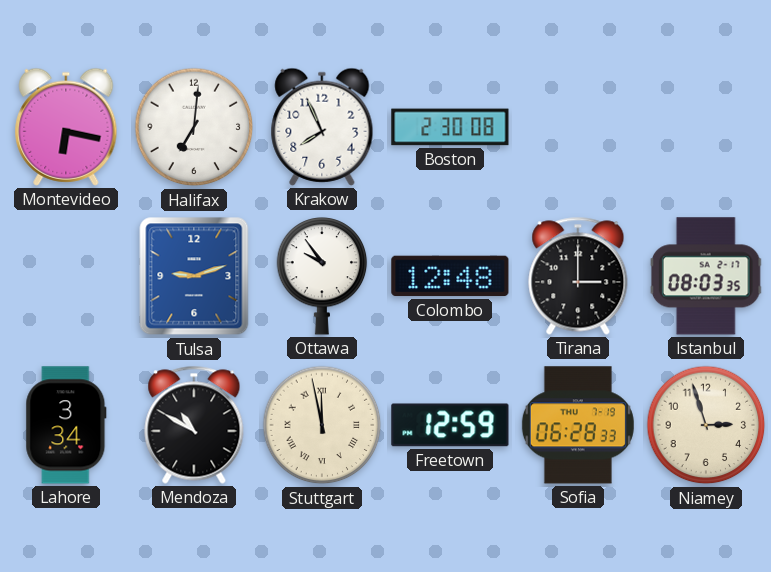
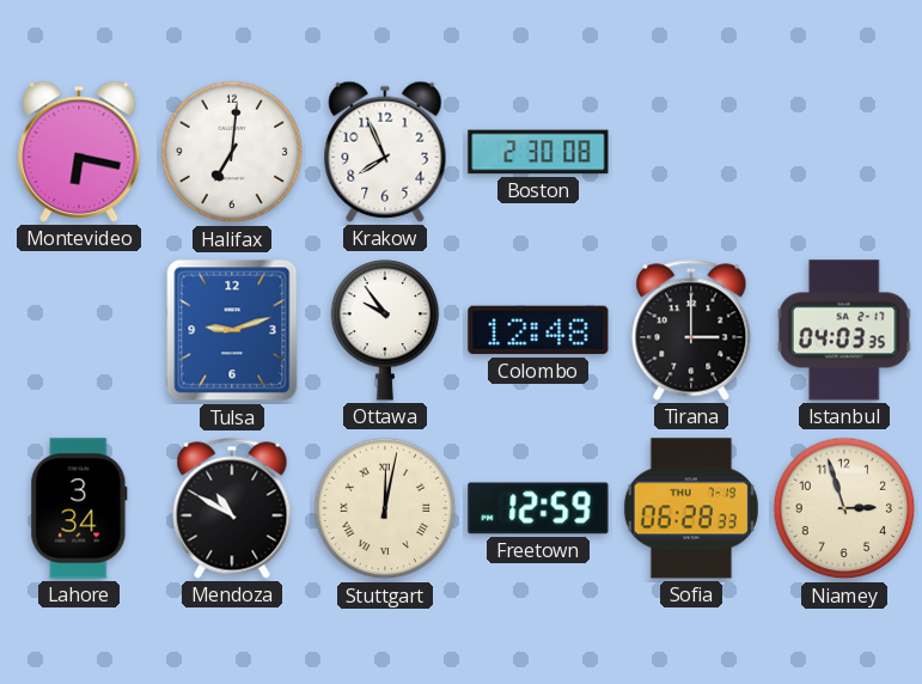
Istanbul: 08:03 -> 04:03 (844, 330)
Stuttgart: 11:58 -> 12:02 (385, 508)
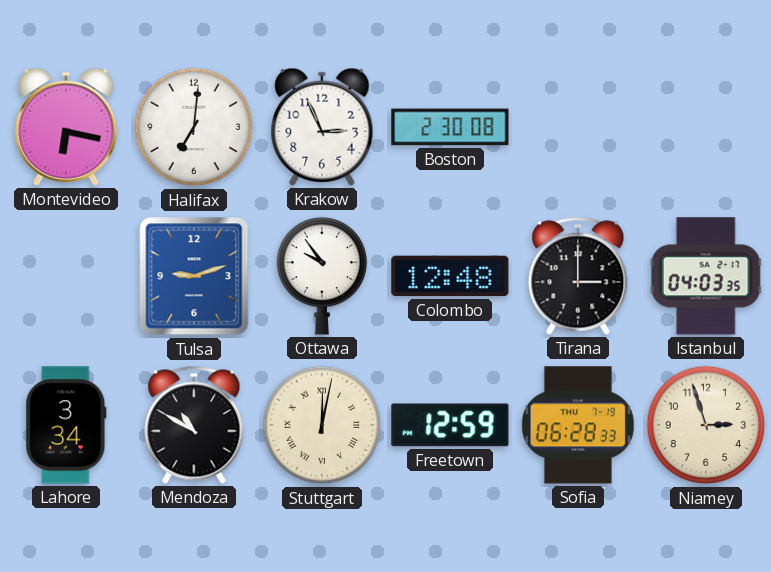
Krakow: 7:56 -> 2:56 (322, 127)
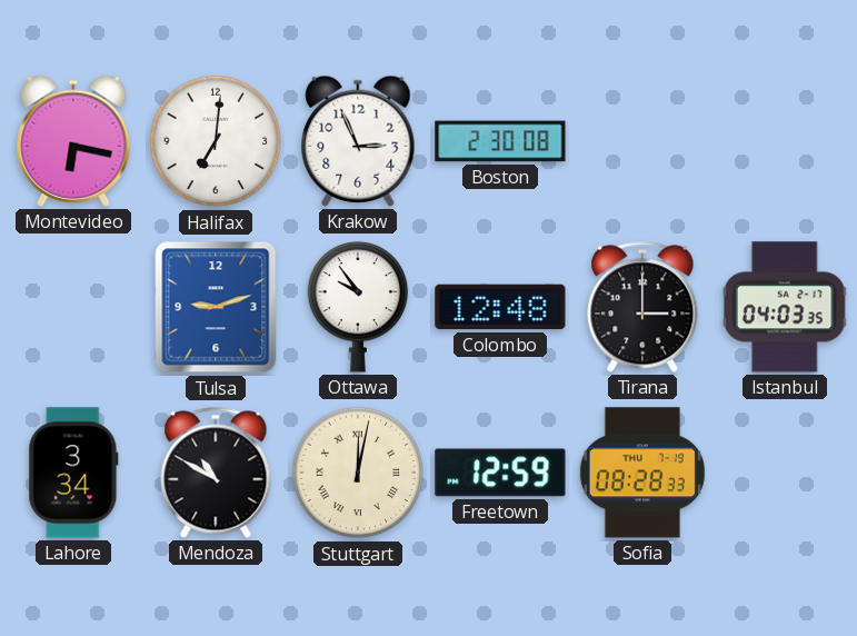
Sofia: 06:28 -> 08:28 (642, 473)
Niamey: 2:57 -> none (706, 425)
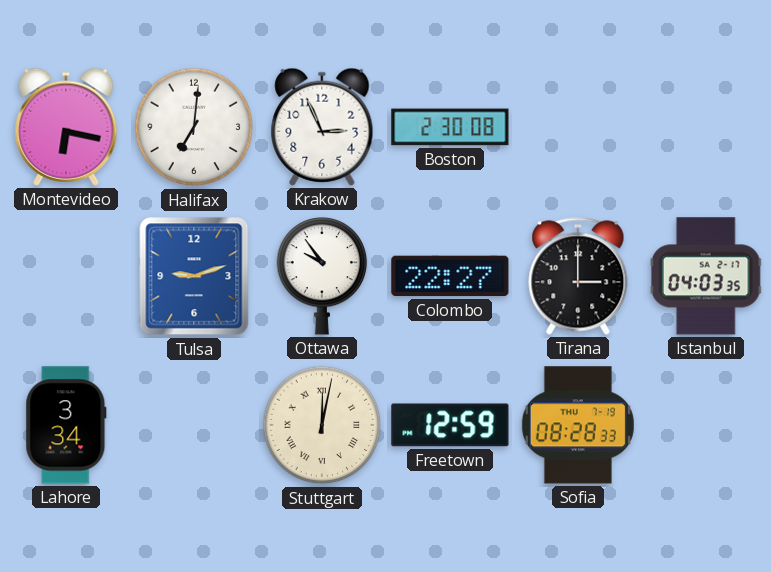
Colombo: 12:48 -> 22:27 (450, 276)
Mendoza: 10:50 -> none (216, 473)
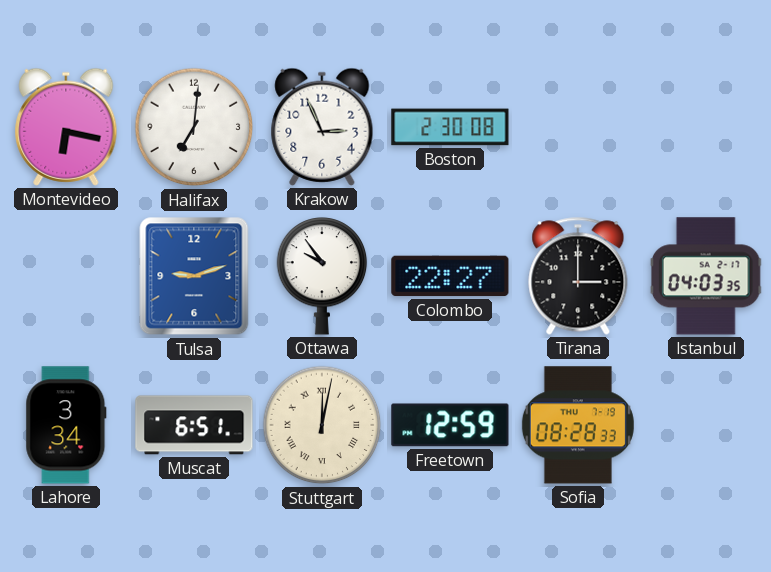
Muscat: none -> 6:51 (194, 425)
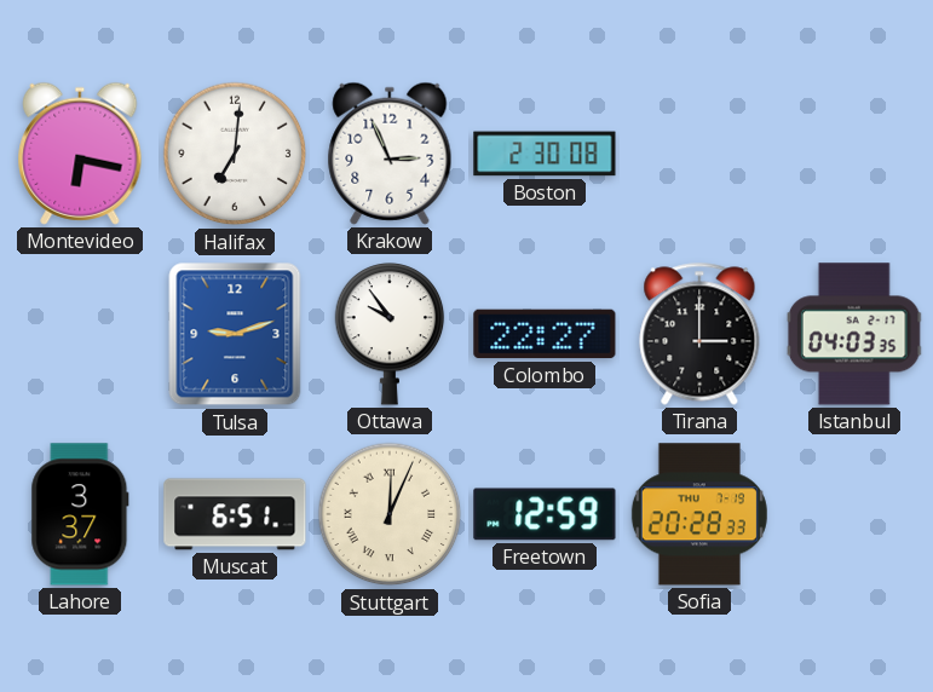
Lahore: 3:34 -> 3:37 (80, 514)
Stuttgart: 12:02 -> 12:04 (390, 514)
Sofia: 08:28 -> 20:28 (699, 514)
